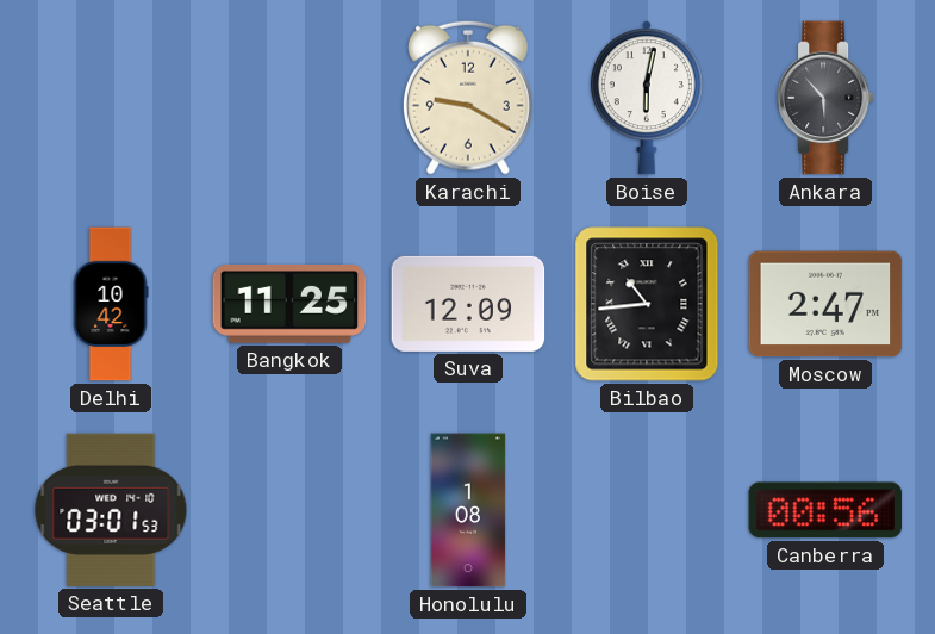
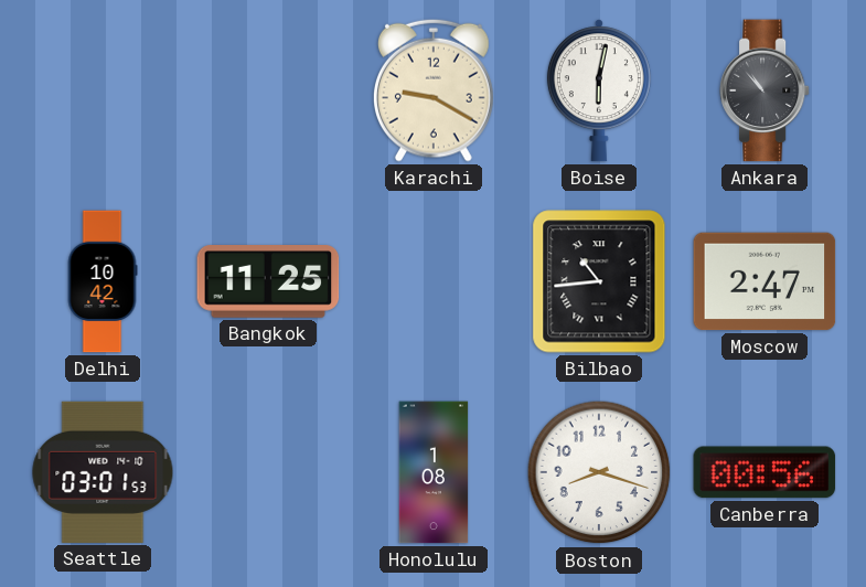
Ankara: 5:53 -> 10:53 (765, 90)
Suva: 12:09 -> none (468, 304)
Boston: none -> 8:18 (599, 472)
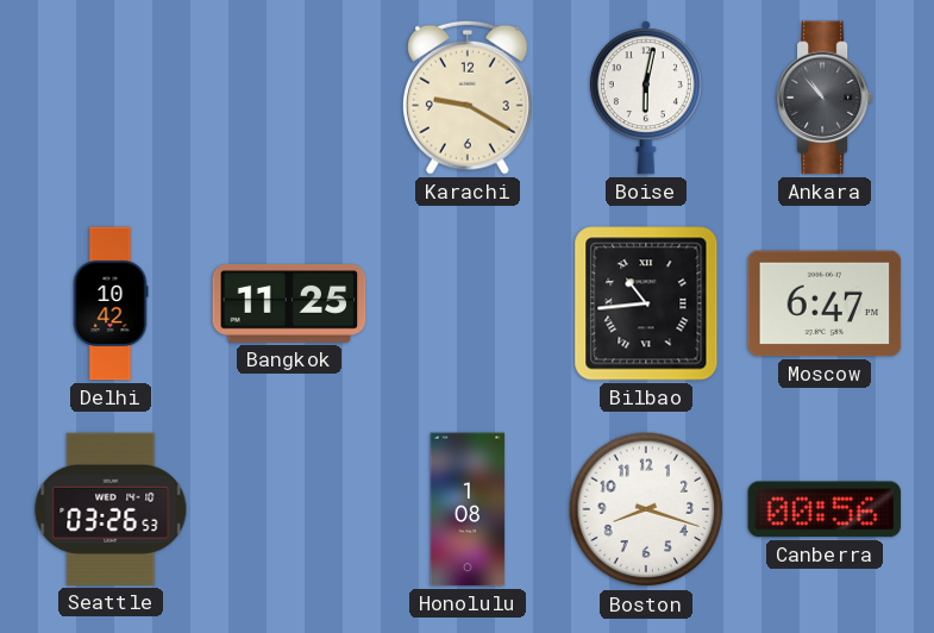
Moscow: 2:47 -> 6:47 (825, 303)
Seattle: 03:01 -> 03:26 (111, 509)
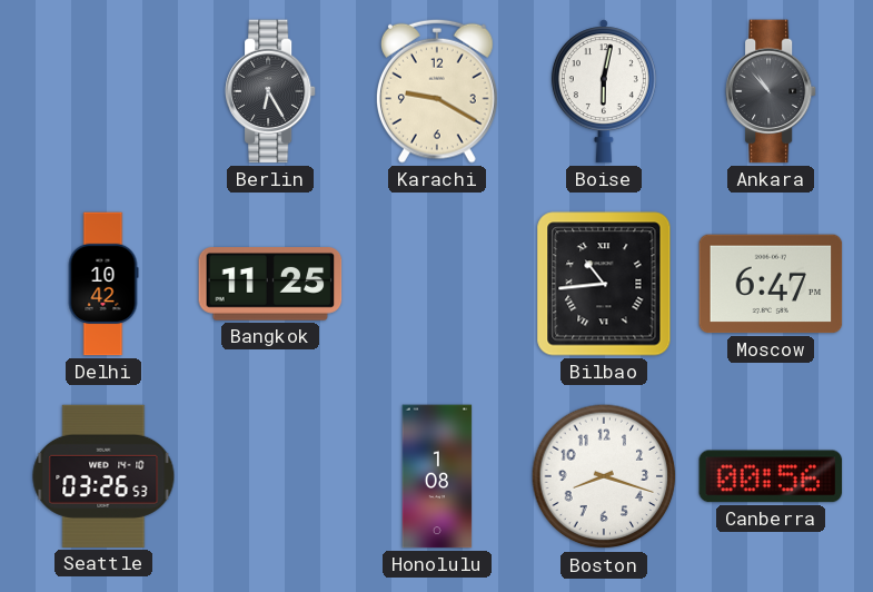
Berlin: none -> 6:25 (270, 91)
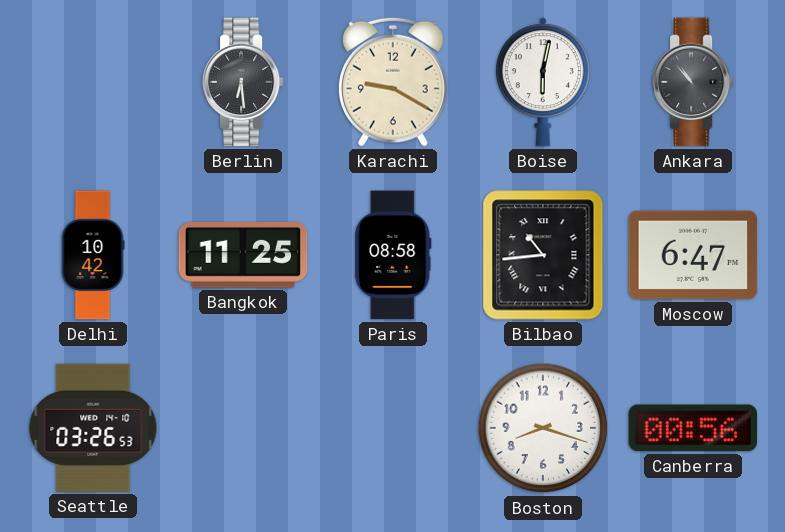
Berlin: 6:25 -> 6:29 (243, 82)
Paris: none -> 08:58 (393, 255)
Honolulu: 1:08 -> none (437, 476)
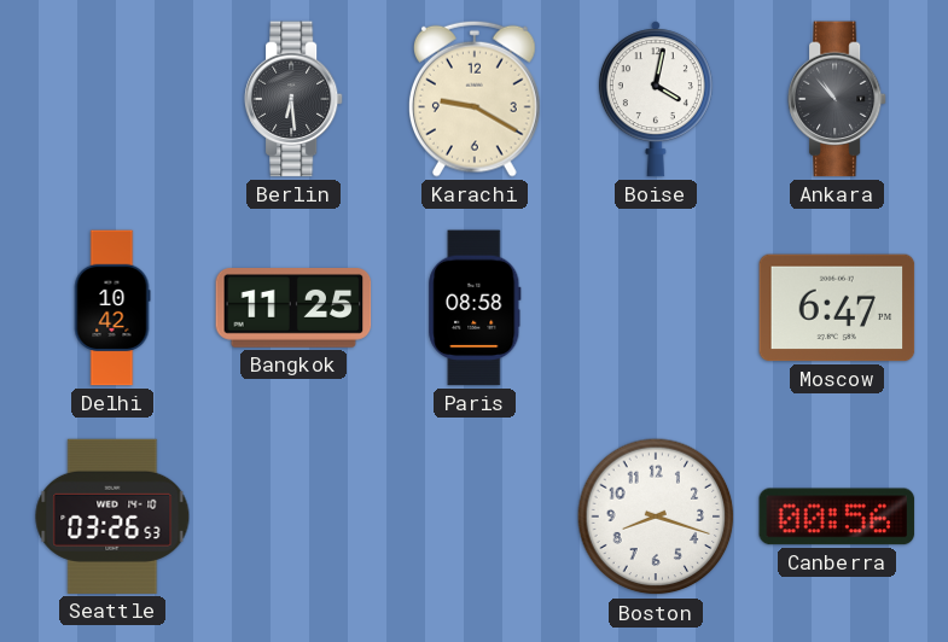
Boise: 6:02 -> 4:02 (656, 99)
Bilbao: 10:44 -> none (543, 255)
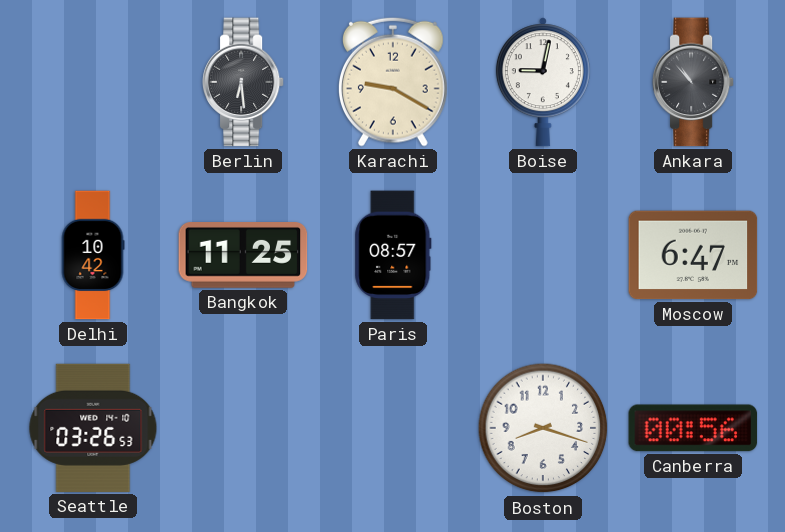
Boise: 4:02 -> 9:02 (543, 82)
Paris: 08:58 -> 08:57 (393, 255)
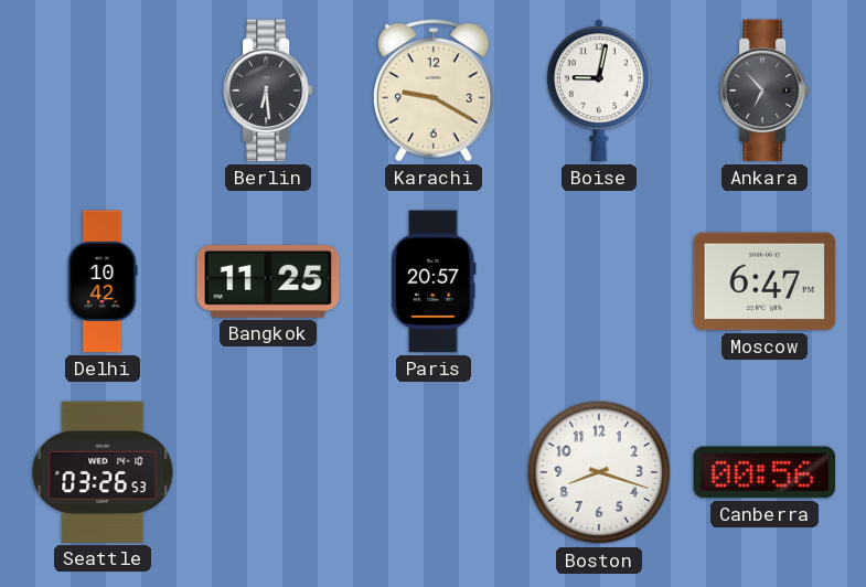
Ankara: 10:53 -> 6:53 (765, 90)
Paris: 08:57 -> 20:57 (434, 281)
